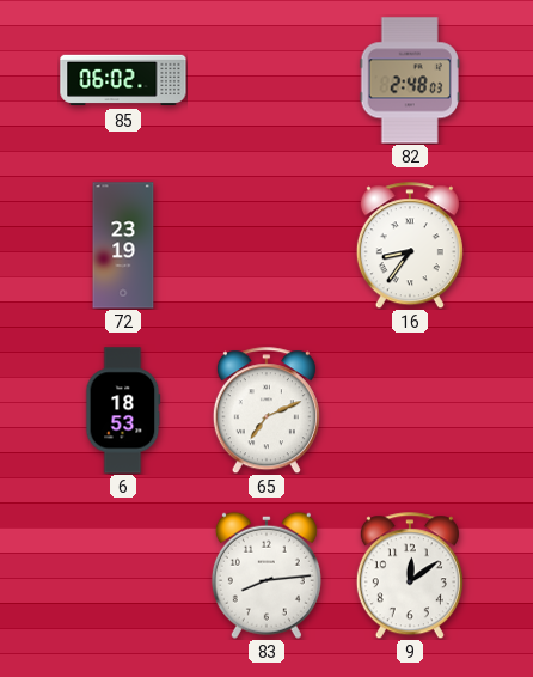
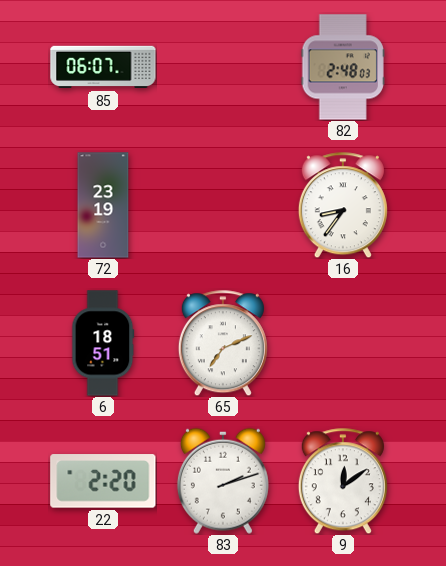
85: 06:02 -> 06:07 (103, 67)
6: 18:53 -> 18:51 (103, 343)
22: none -> 2:20 (103, 481)
83: 8:14 -> 2:12 (223, 481)
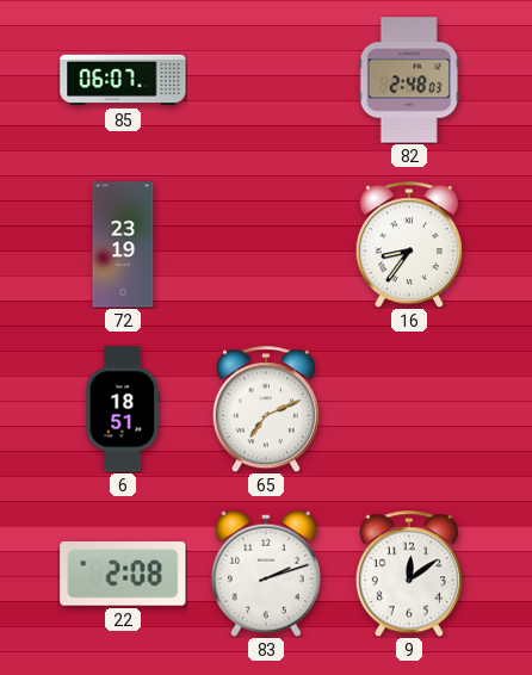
22: 2:20 -> 2:08 (123, 574)
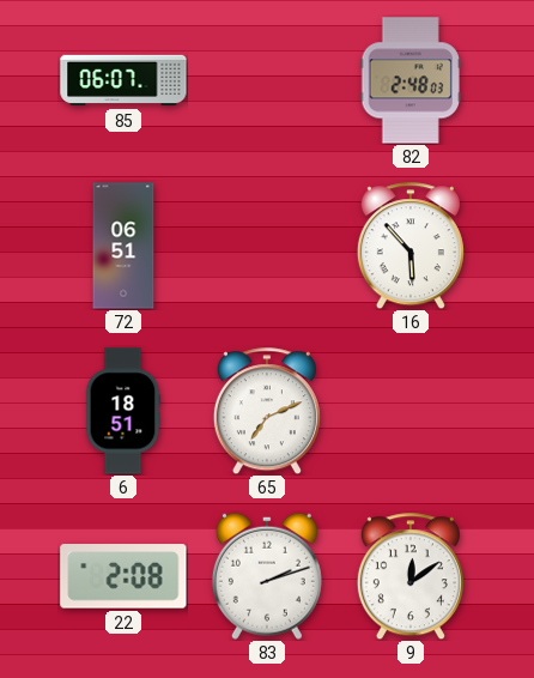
72: 23:19 -> 06:51 (123, 246)
16: 8:36 -> 5:53 (411, 246)
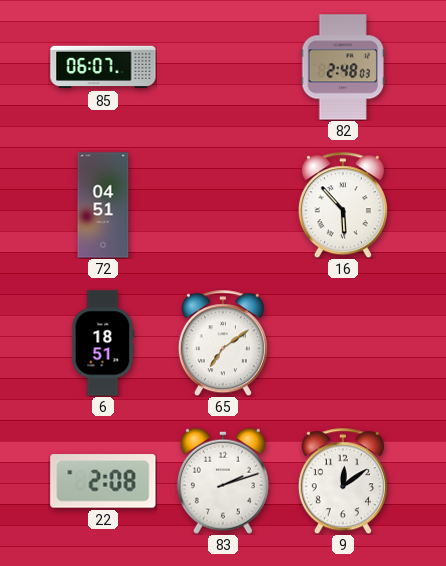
72: 06:51 -> 04:51 (103, 205)
65: 7:11 -> 7:09 (223, 343)
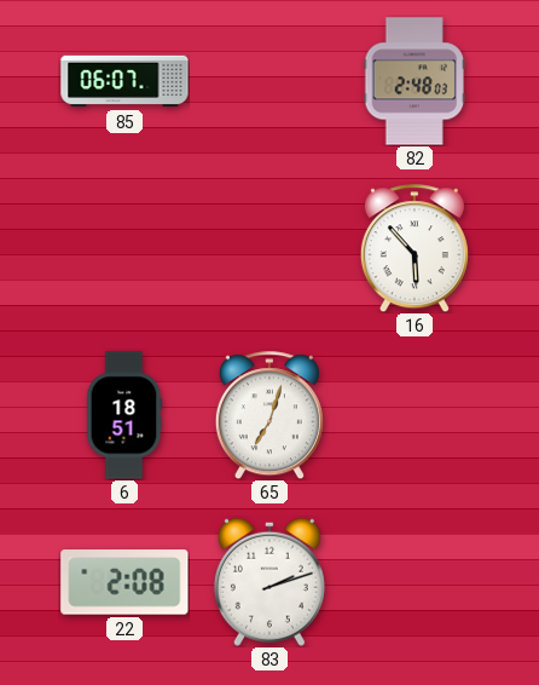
72: 04:51 -> none (103, 205)
65: 7:09 -> 7:03 (269, 415)
9: 12:09 -> none (343, 481)
